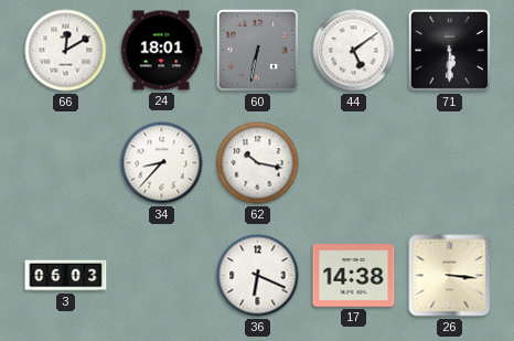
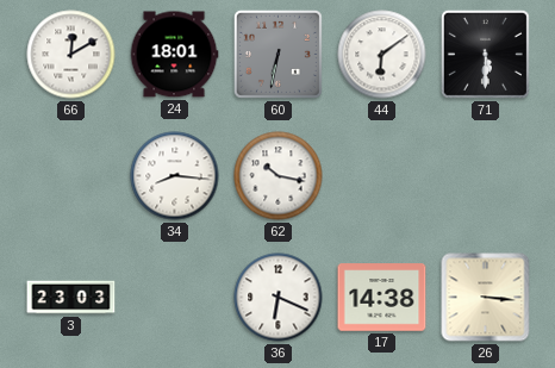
44: 5:09 -> 6:09 (382, 55)
34: 8:37 -> 8:16 (175, 176)
3: 06:03 -> 23:03 (71, 298)
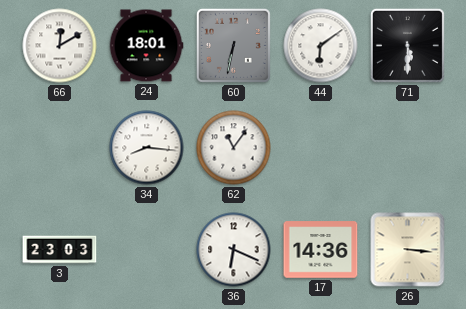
62: 10:17 -> 11:06 (234, 148)
17: 14:38 -> 14:36 (321, 250)
